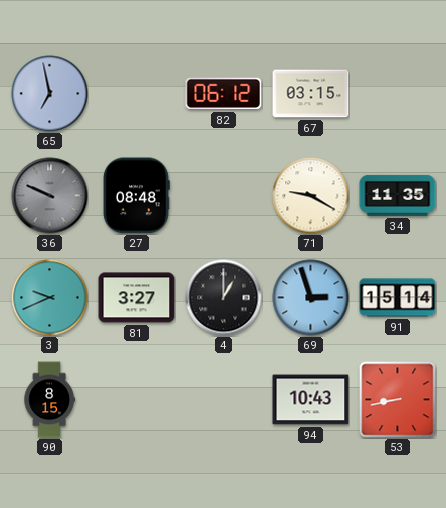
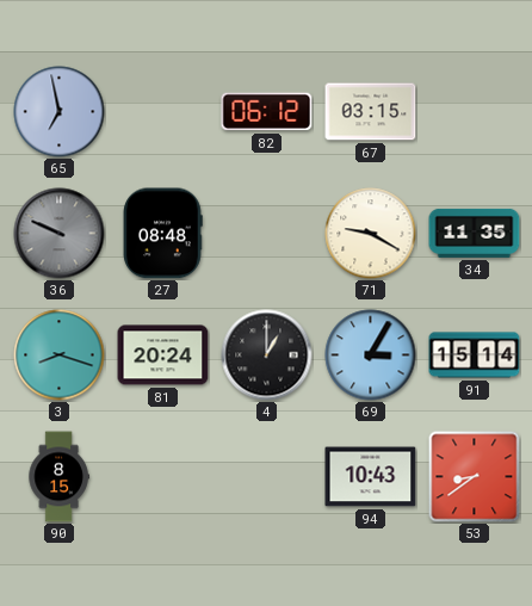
3: 9:41 -> 8:18 (60, 355)
81: 3:27 -> 20:24 (163, 355)
69: 2:57 -> 3:05 (371, 355)
53: 8:43 -> 8:39 (475, 477)
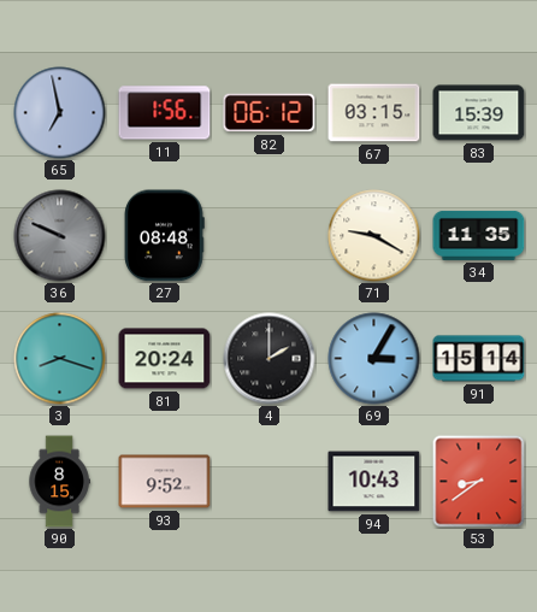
11: none -> 1:56 (165, 113)
83: none -> 15:39 (479, 113)
4: 1:00 -> 2:00 (270, 359)
93: none -> 9:52 (165, 482)
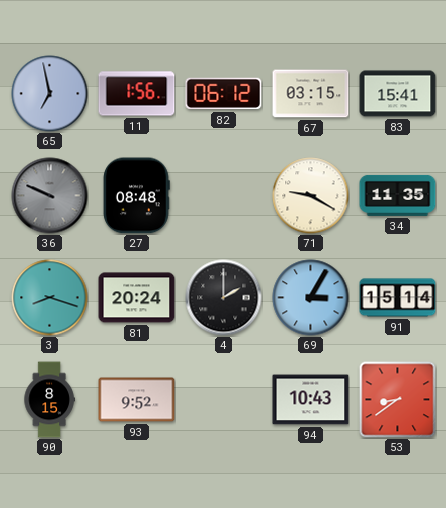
83: 15:39 -> 15:41 (398, 94)
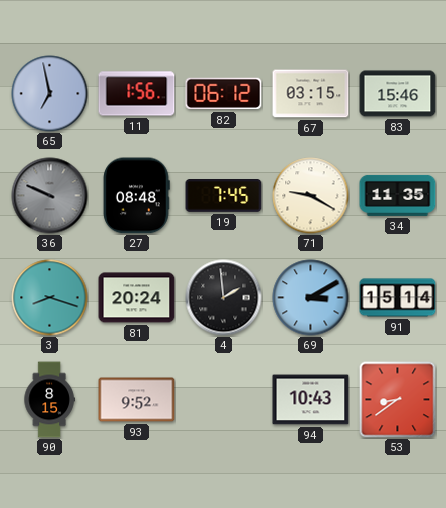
83: 15:41 -> 15:46 (398, 94)
19: none -> 7:45 (224, 196)
4: 2:00 -> 1:59 (224, 298)
69: 3:05 -> 3:10 (311, 298)
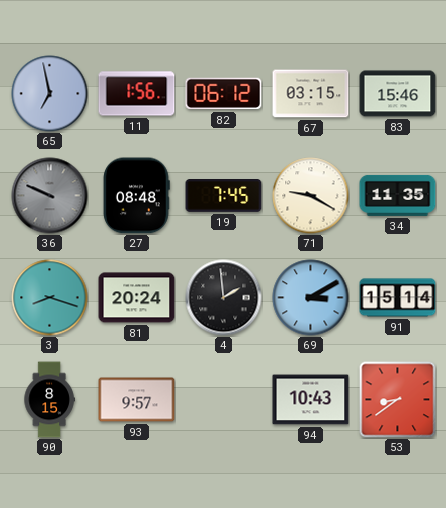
93: 9:52 -> 9:57 (137, 400)
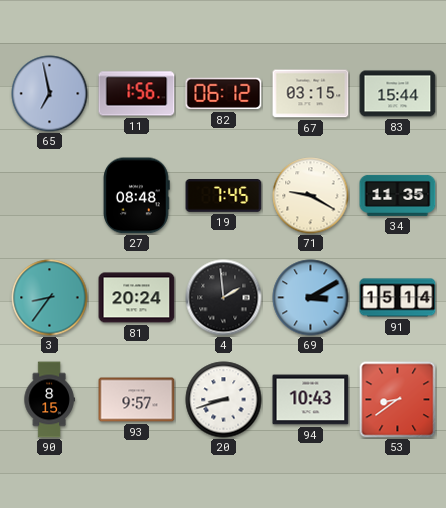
83: 15:46 -> 15:44 (398, 94)
36: 9:49 -> none (50, 196)
3: 8:18 -> 8:36 (50, 298)
20: none -> 8:42 (224, 400)
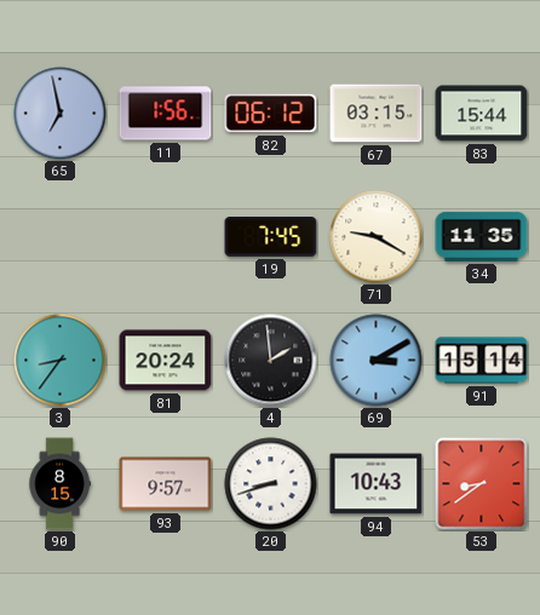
27: 08:48 -> none (137, 196)
